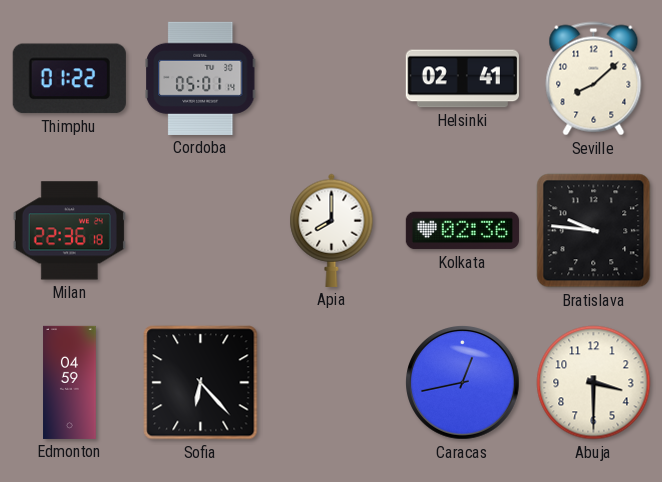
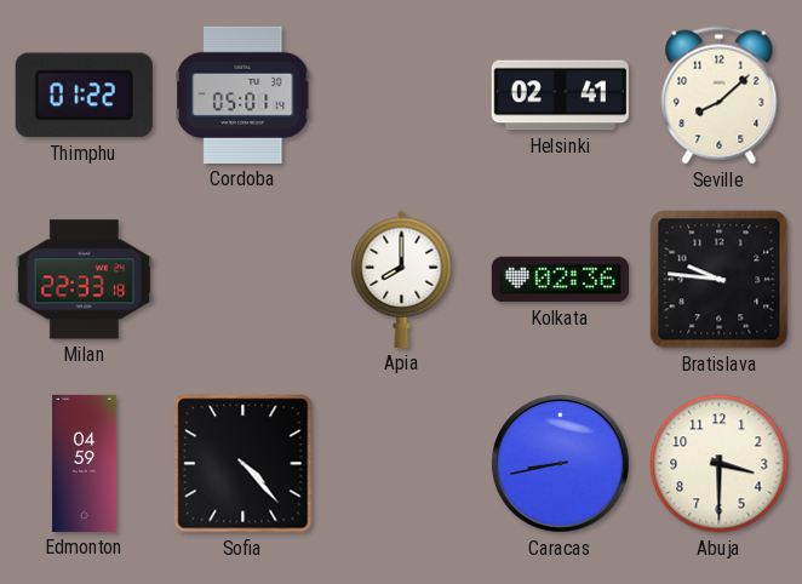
Milan: 22:36 -> 22:33 (84, 280)
Sofia: 6:23 -> 4:23 (244, 464)
Caracas: 12:43 -> 8:43 (561, 464)
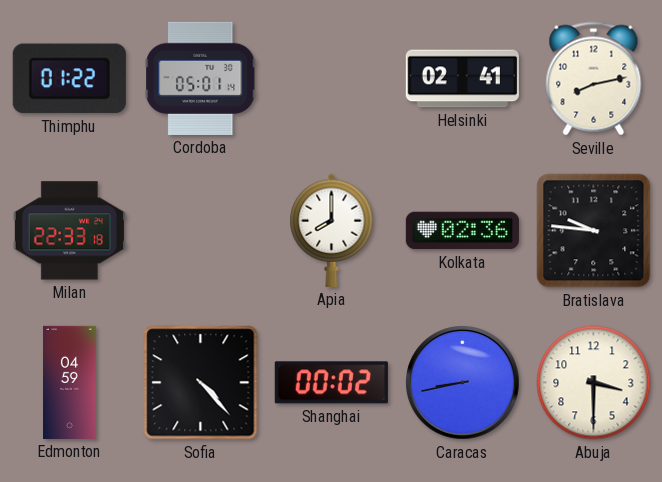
Seville: 8:08 -> 8:13 (594, 79)
Shanghai: none -> 00:02 (331, 383)
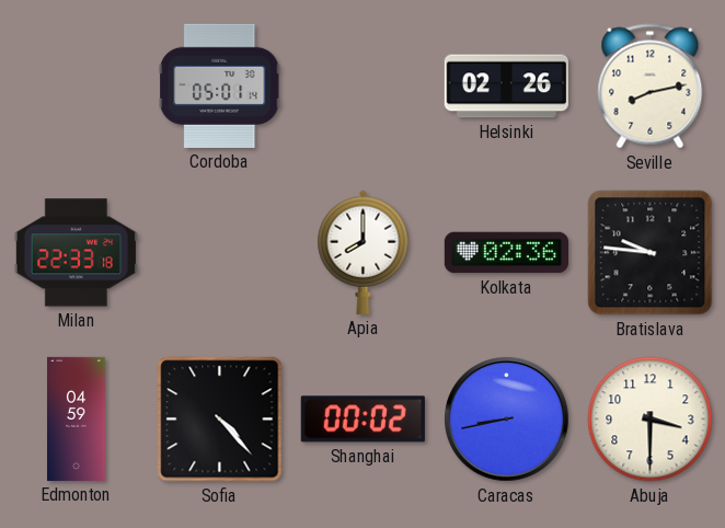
Thimphu: 01:22 -> none (69, 79)
Helsinki: 02:41 -> 02:26 (506, 87)
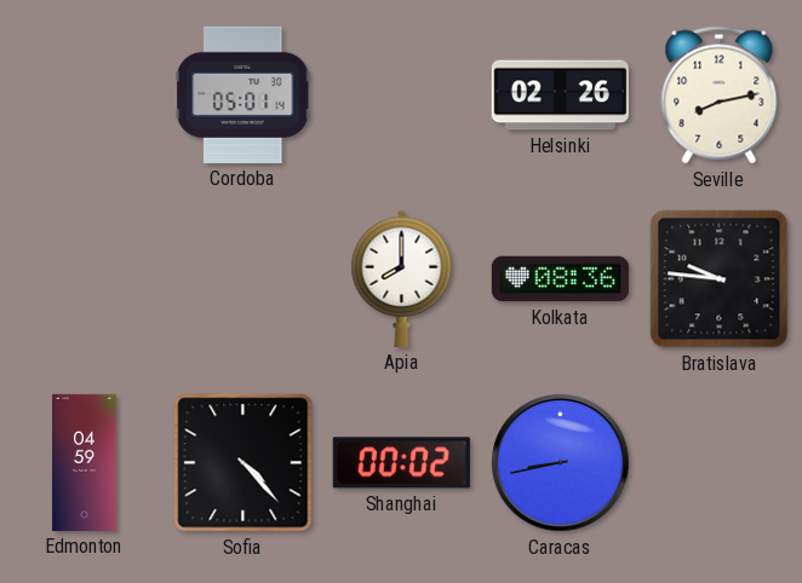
Milan: 22:33 -> none (76, 253)
Kolkata: 02:36 -> 08:36 (560, 279)
Abuja: 3:30 -> none (651, 420)
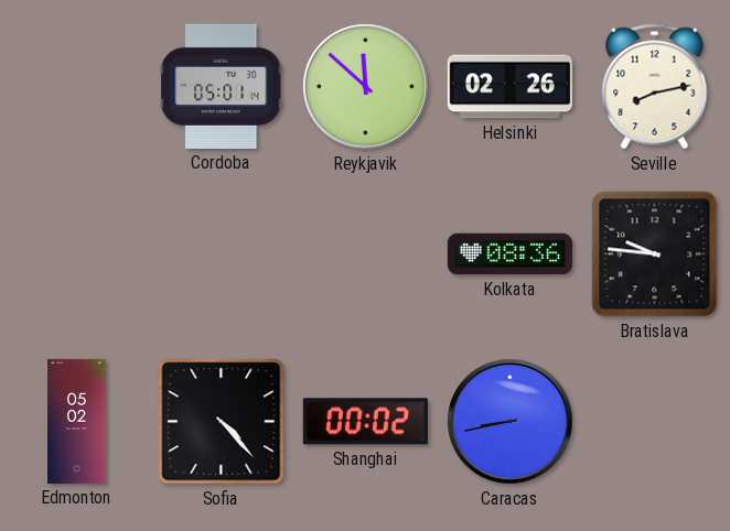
Reykjavik: none -> 11:52 (366, 87)
Apia: 8:00 -> none (402, 278)
Edmonton: 04:59 -> 05:02 (77, 421)
